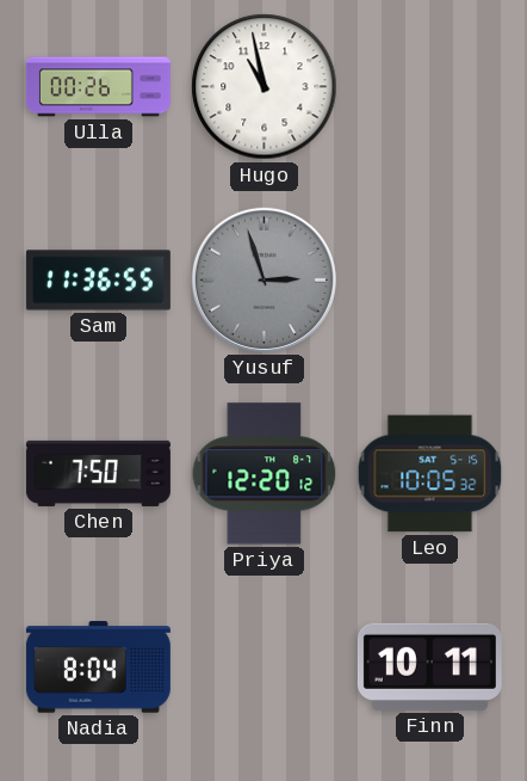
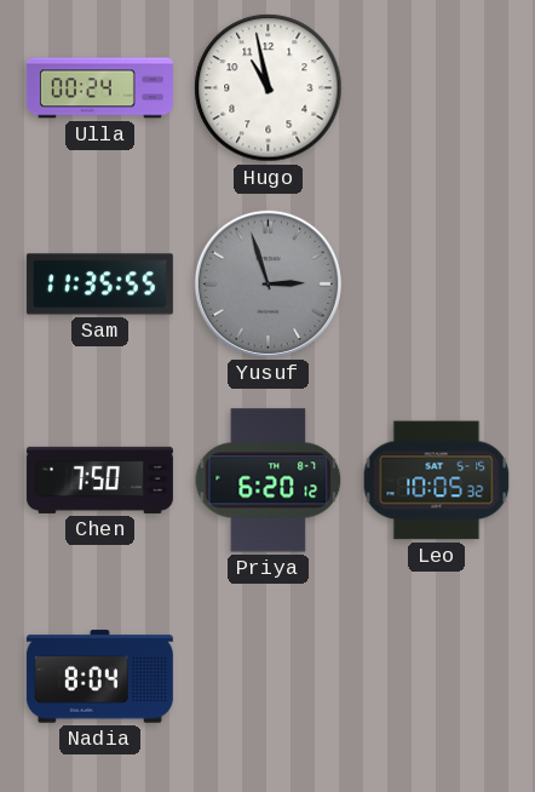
Ulla: 00:26 -> 00:24 (99, 88)
Sam: 11:36 -> 11:35 (99, 285)
Priya: 12:20 -> 6:20 (269, 481)
Finn: 10:11 -> none (429, 666)
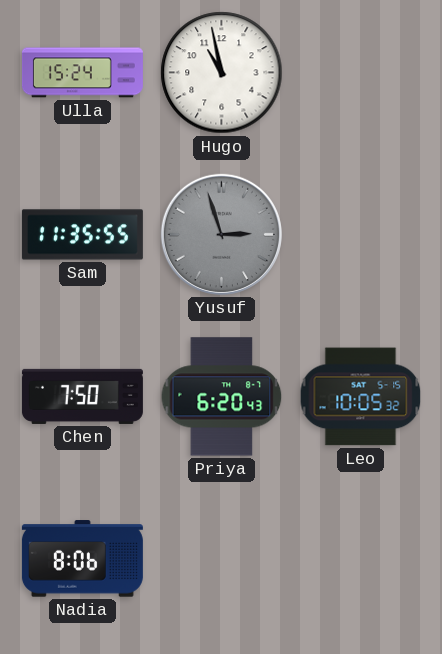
Ulla: 00:24 -> 15:24 (82, 73)
Priya: 6:20:12 -> 6:20:43 (222, 397)
Nadia: 8:04 -> 8:06 (82, 559)
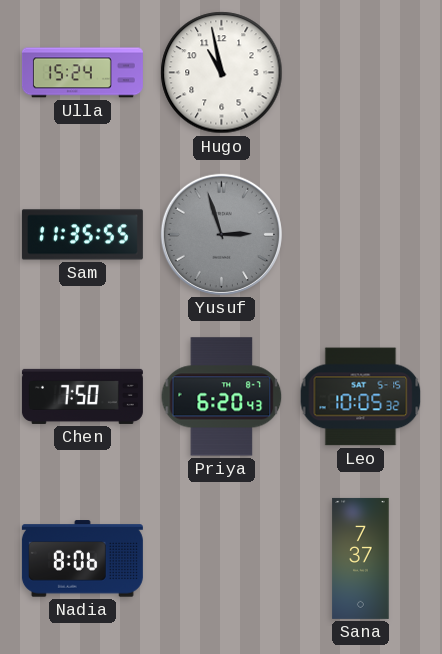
Sana: none -> 7:37 (361, 558)
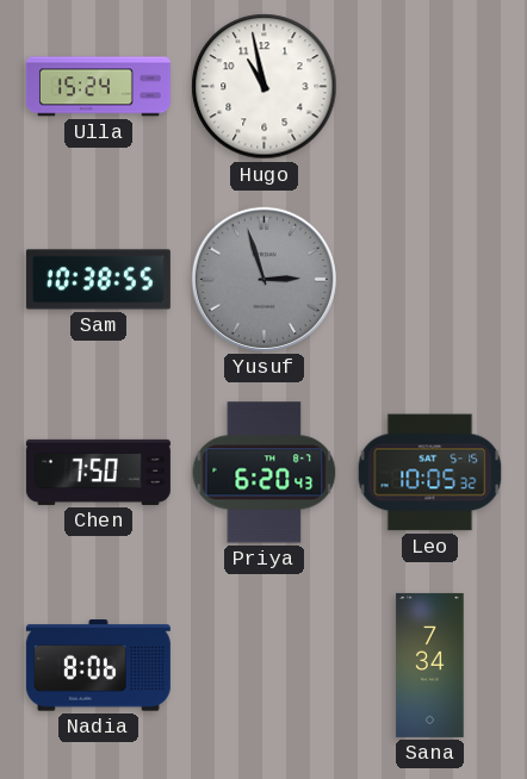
Sam: 11:35 -> 10:38 (98, 280)
Sana: 7:37 -> 7:34 (430, 665)
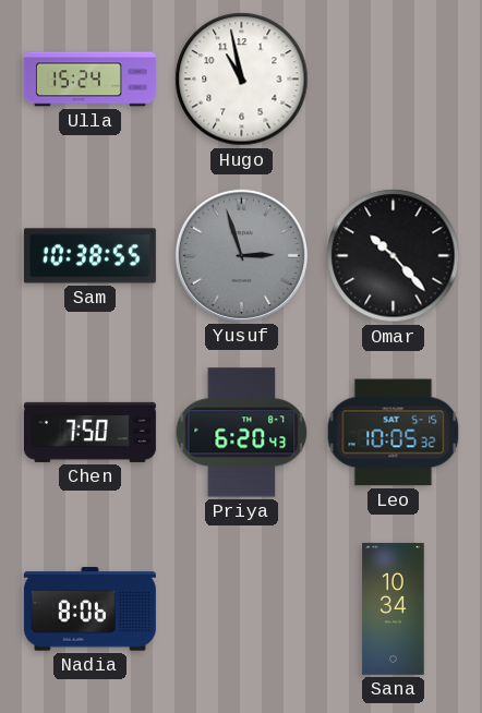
Omar: none -> 10:23 (394, 256)
Sana: 7:34 -> 10:34 (394, 608)
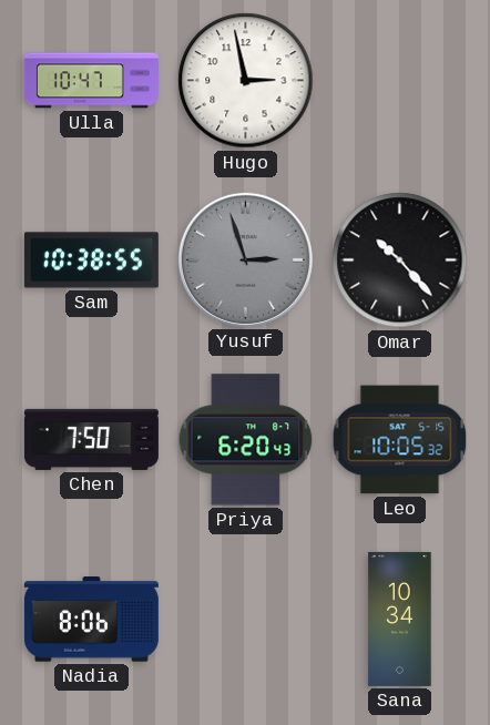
Ulla: 15:24 -> 10:47 (91, 81)
Hugo: 10:58 -> 2:58 (246, 81)
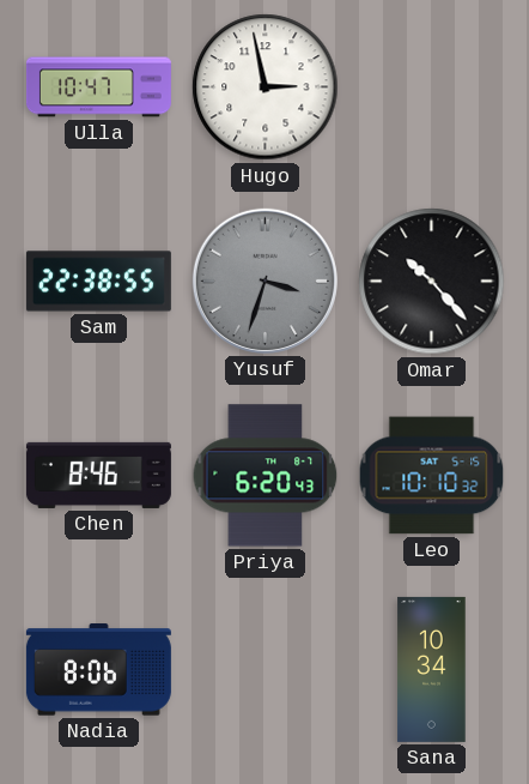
Sam: 10:38 -> 22:38 (98, 282)
Yusuf: 2:57 -> 3:33 (264, 281)
Chen: 7:50 -> 8:46 (98, 475)
Leo: 10:05 -> 10:10 (432, 476)
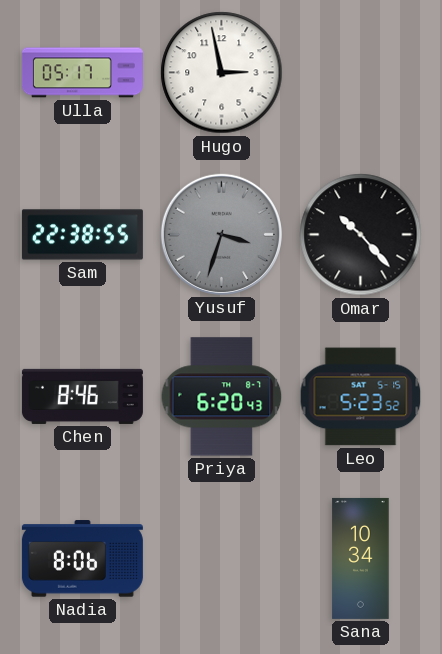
Ulla: 10:47 -> 05:17 (82, 73)
Leo: 10:10 -> 5:23 (361, 397)
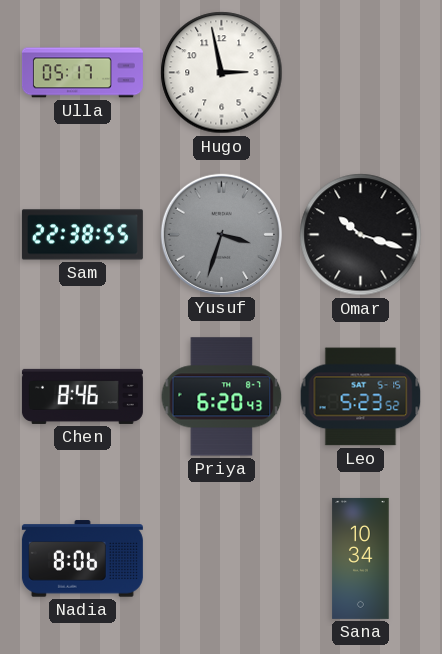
Omar: 10:23 -> 10:18 (361, 235)
